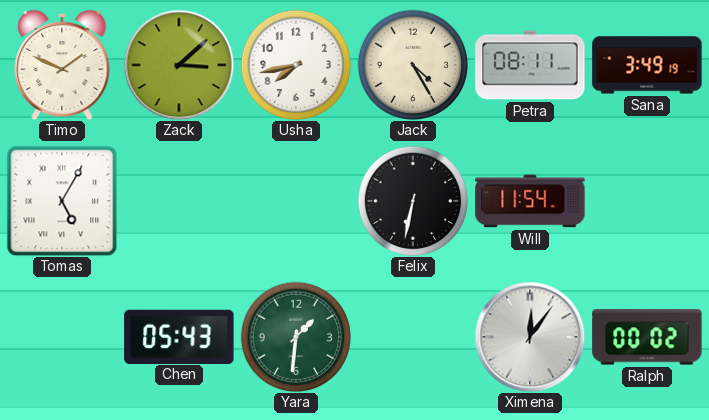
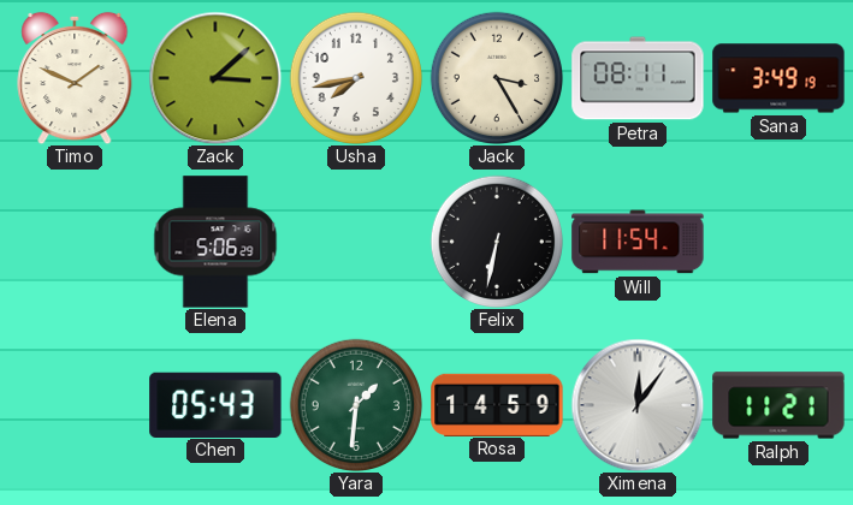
Jack: 4:25 -> 3:25 (496, 77)
Tomas: 5:05 -> none (62, 201)
Elena: none -> 5:06 (215, 242)
Rosa: none -> 14:59 (497, 404)
Ralph: 00:02 -> 11:21 (778, 405)
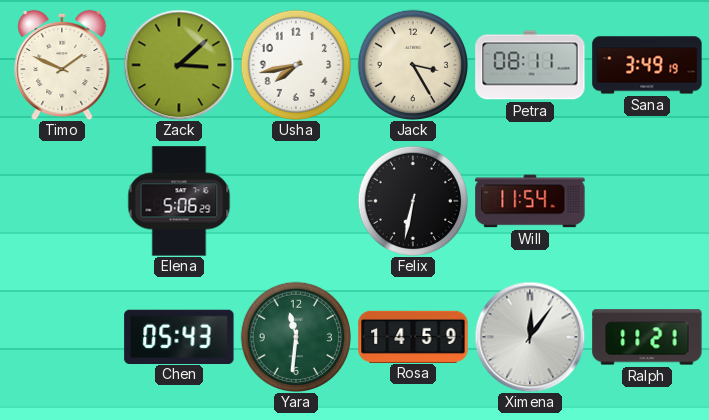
Yara: 1:31 -> 11:31 (295, 336)
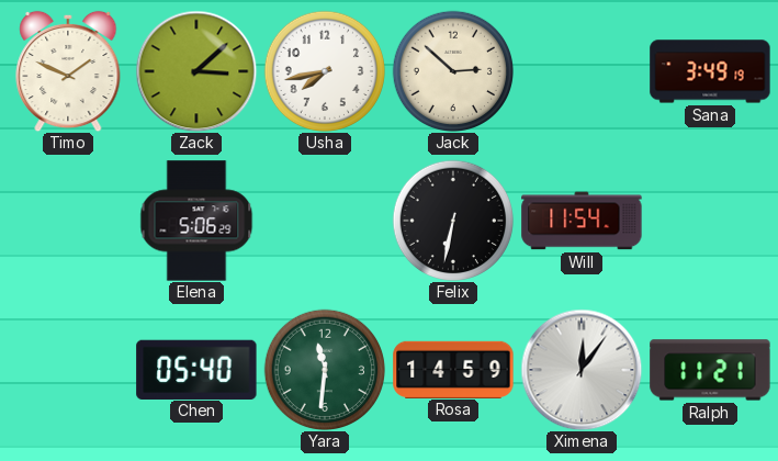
Jack: 3:25 -> 2:52 (452, 70)
Petra: 08:11 -> none (530, 65)
Chen: 05:43 -> 05:40 (196, 369)
